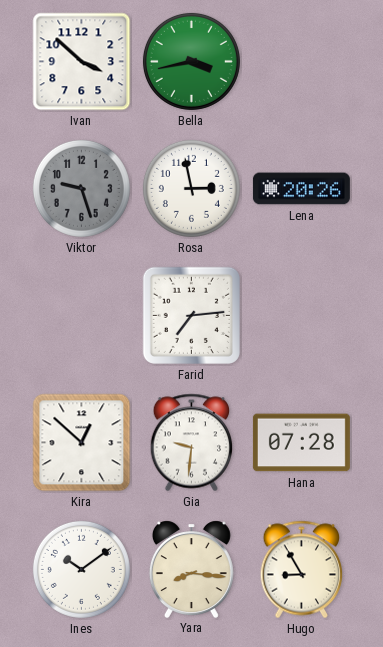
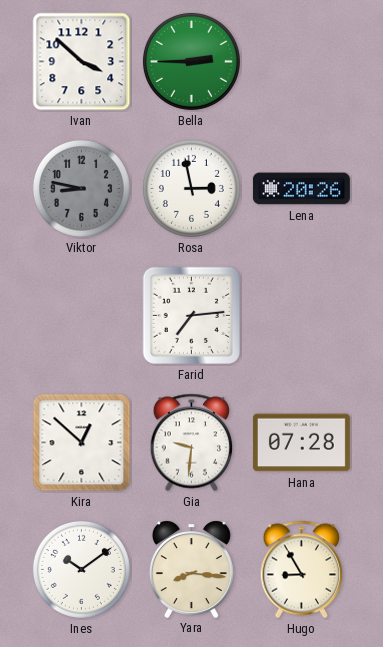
Bella: 3:43 -> 2:45 (191, 61)
Viktor: 9:27 -> 8:47 (81, 188)
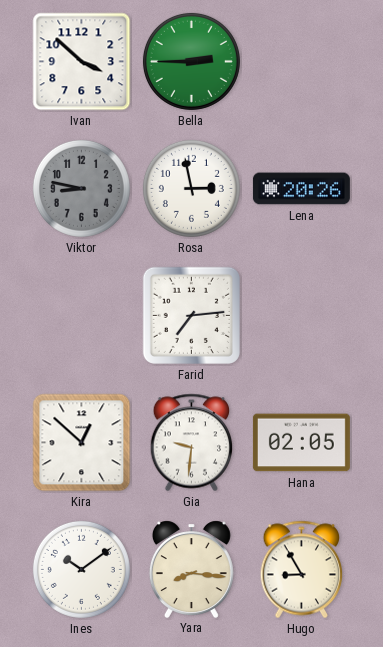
Hana: 07:28 -> 02:05 (301, 443)
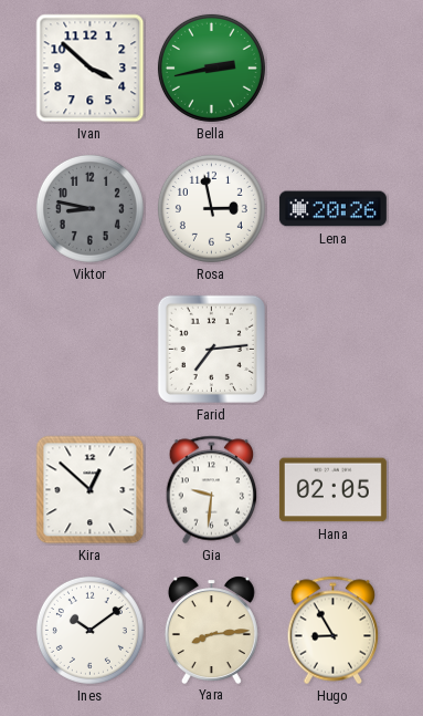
Bella: 2:45 -> 2:43 (211, 68)
Yara: 8:16 -> 8:14 (211, 630)
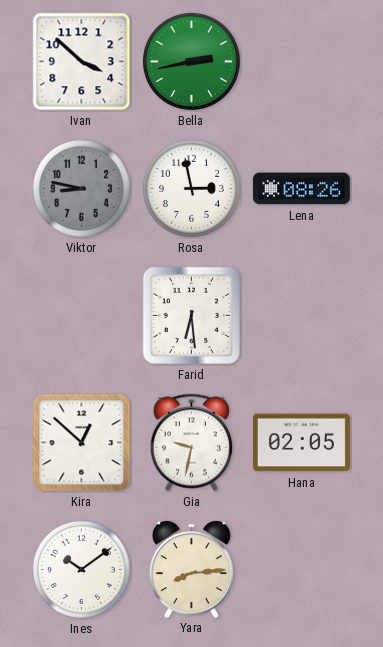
Lena: 20:26 -> 08:26 (301, 189)
Farid: 7:14 -> 6:29 (191, 315)
Gia: 9:31 -> 9:32 (192, 443)
Hugo: 8:55 -> none (334, 631)
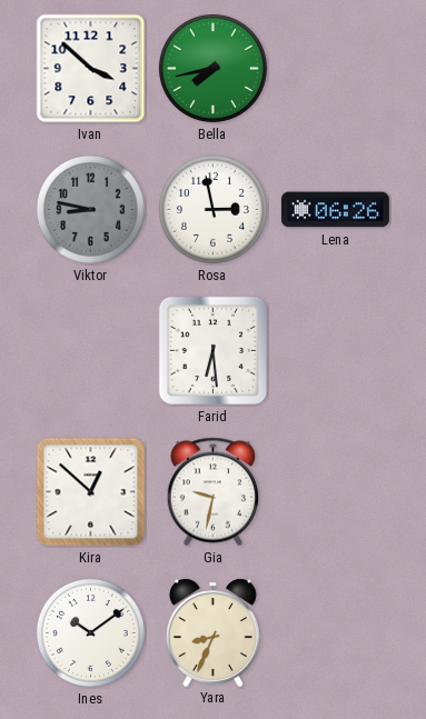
Bella: 2:43 -> 7:43 (212, 68)
Lena: 08:26 -> 06:26 (335, 210)
Hana: 02:05 -> none (301, 443)
Yara: 8:14 -> 8:34 (212, 632)
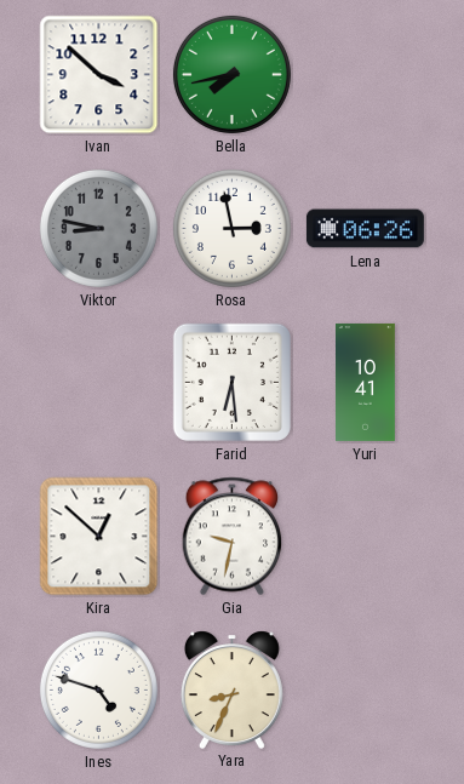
Yuri: none -> 10:41 (366, 382)
Ines: 10:09 -> 4:48 (98, 689)
